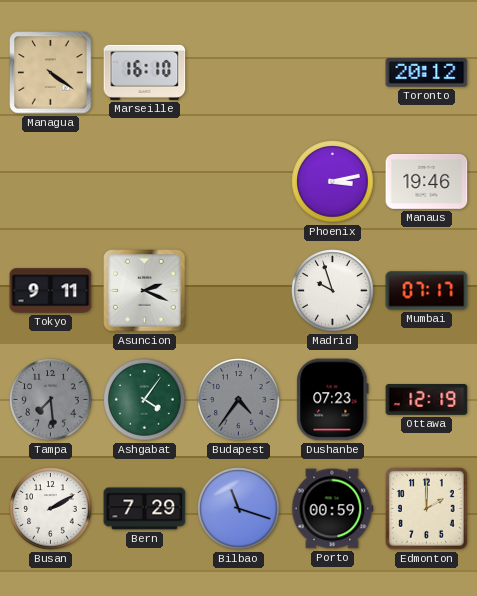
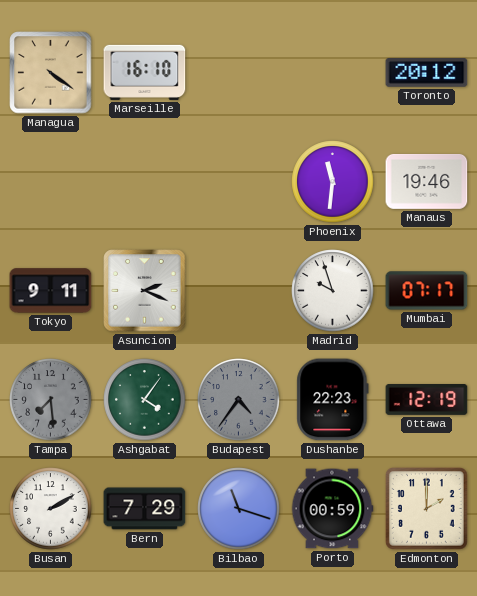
Phoenix: 3:13 -> 11:31 (333, 182)
Dushanbe: 07:23 -> 22:23 (333, 400)
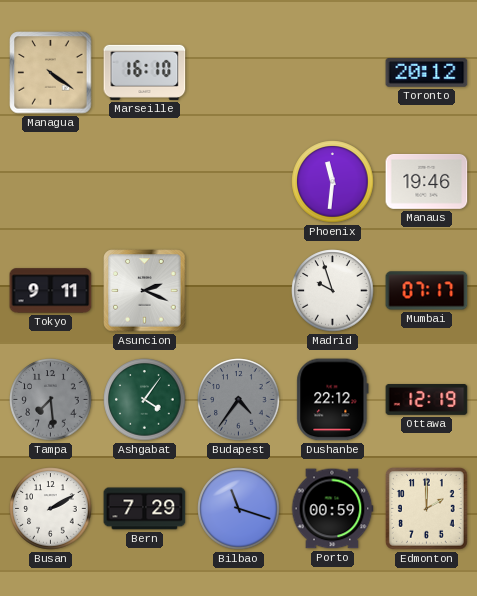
Dushanbe: 22:23 -> 22:12 (333, 400)
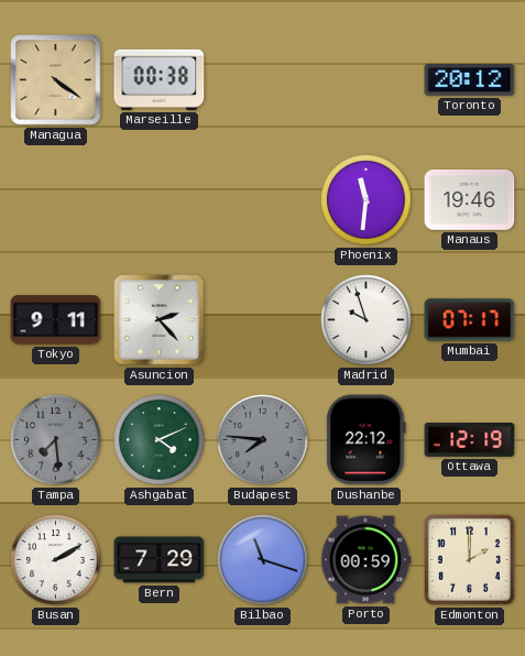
Marseille: 16:10 -> 00:38 (160, 79)
Asuncion: 2:19 -> 2:23 (160, 320)
Ashgabat: 4:06 -> 4:11 (160, 440)
Budapest: 4:36 -> 7:46 (263, 440)
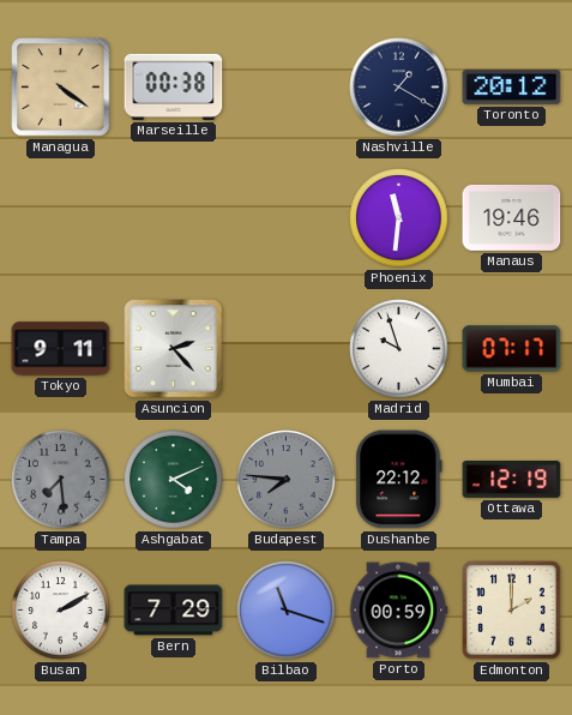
Nashville: none -> 1:20 (399, 88)
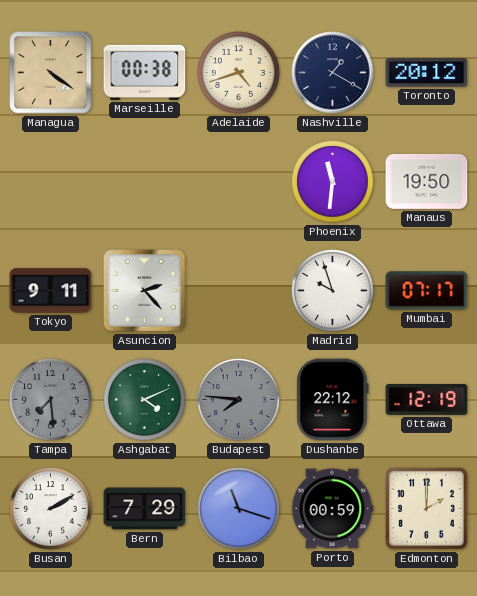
Adelaide: none -> 4:42 (239, 73)
Manaus: 19:46 -> 19:50 (427, 181)
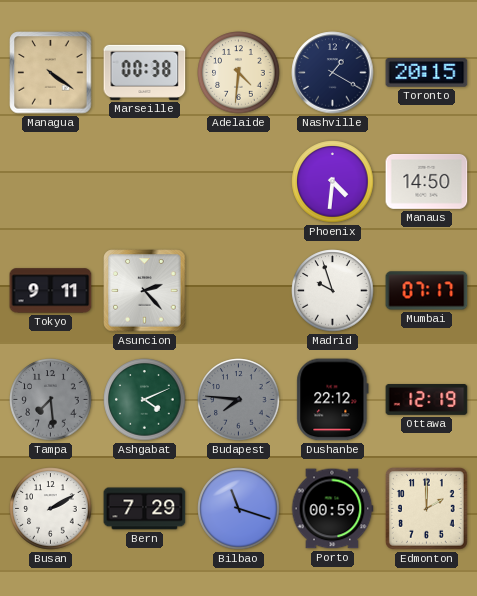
Adelaide: 4:42 -> 4:31 (239, 73)
Toronto: 20:12 -> 20:15 (427, 73)
Phoenix: 11:31 -> 4:31 (333, 182)
Manaus: 19:50 -> 14:50 (427, 181)
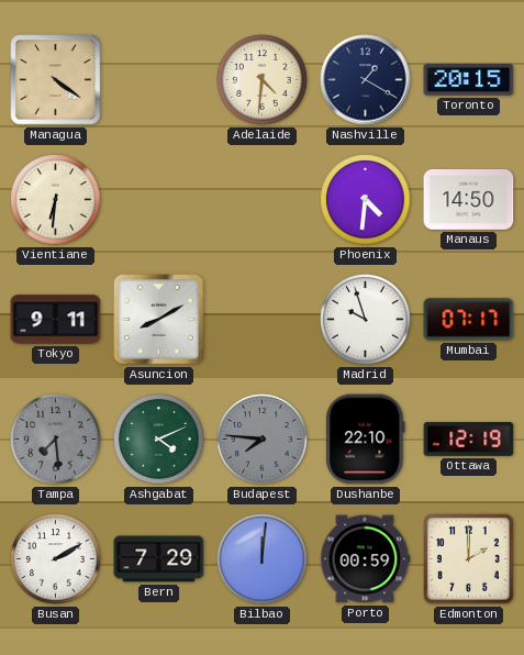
Marseille: 00:38 -> none (145, 72)
Vientiane: none -> 6:31 (56, 200)
Asuncion: 2:23 -> 8:10 (159, 320)
Dushanbe: 22:12 -> 22:10 (366, 440)
Bilbao: 11:18 -> 12:01 (263, 559)
